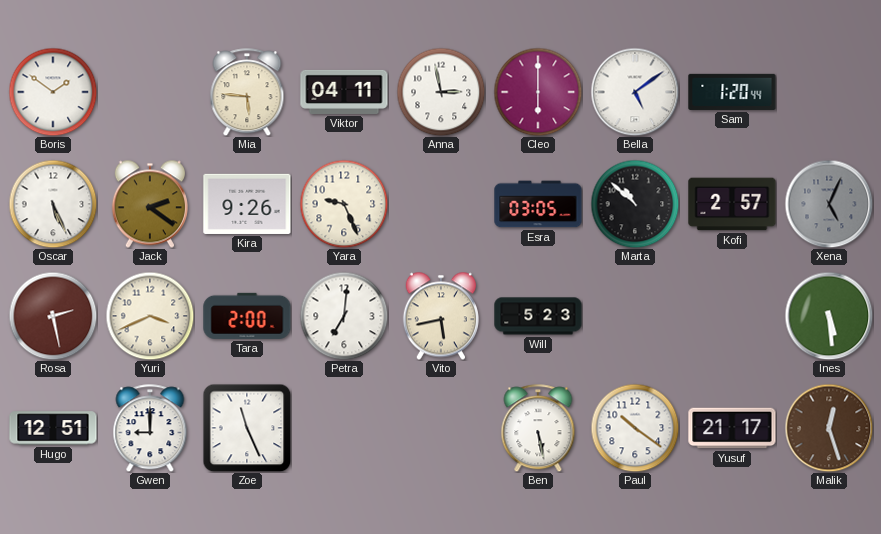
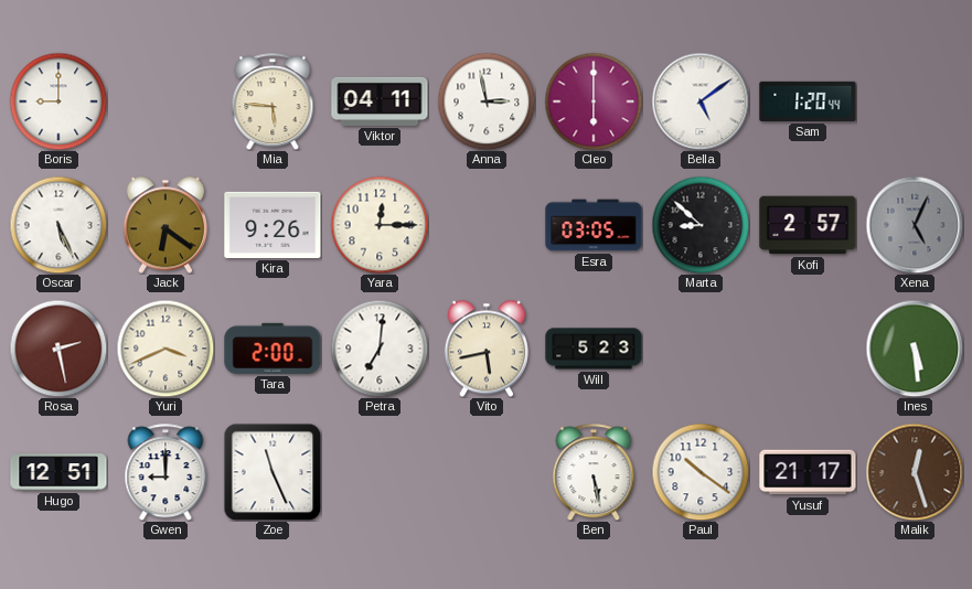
Boris: 1:51 -> 9:00 (58, 101)
Jack: 2:21 -> 6:21 (165, 225)
Yara: 9:26 -> 12:15 (380, 225)
Marta: 10:52 -> 8:52 (701, 225)
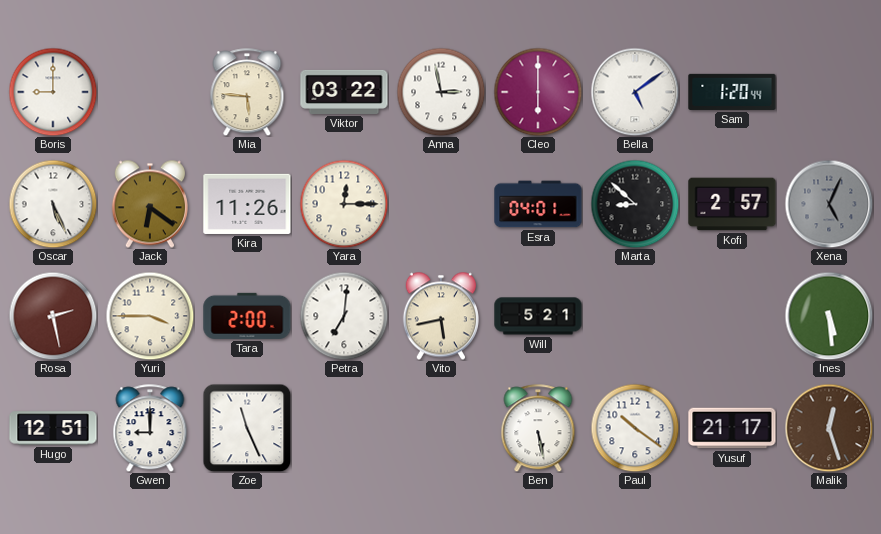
Viktor: 04:11 -> 03:22 (344, 92)
Kira: 9:26 -> 11:26 (247, 204)
Esra: 03:05 -> 04:01 (538, 204)
Yuri: 3:41 -> 3:45 (150, 316)
Will: 5:23 -> 5:21 (538, 316)
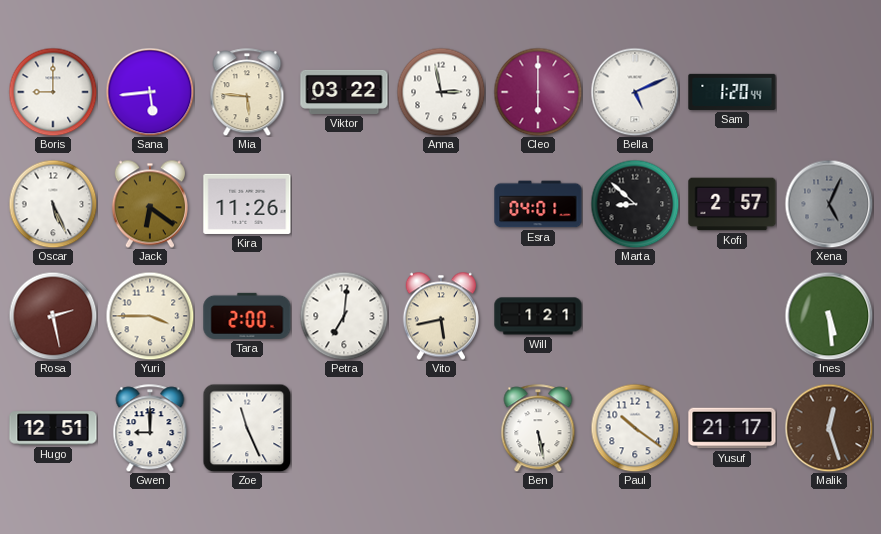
Sana: none -> 5:44 (150, 92)
Bella: 5:09 -> 5:11 (635, 92)
Yara: 12:15 -> none (344, 204)
Will: 5:21 -> 1:21 (538, 316)
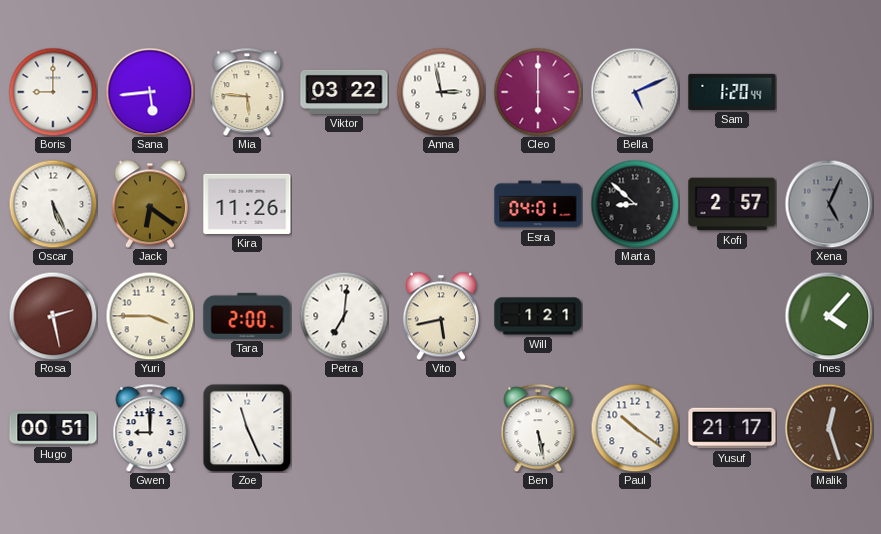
Ines: 5:29 -> 4:07 (829, 316)
Hugo: 12:51 -> 00:51 (53, 428)
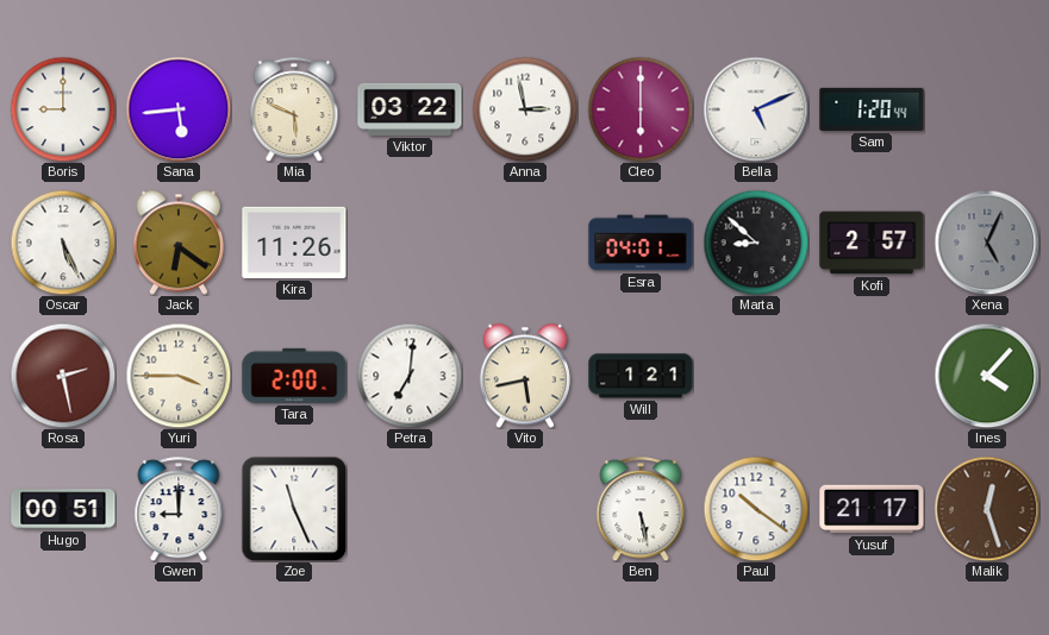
Mia: 5:46 -> 5:49 (294, 109)
